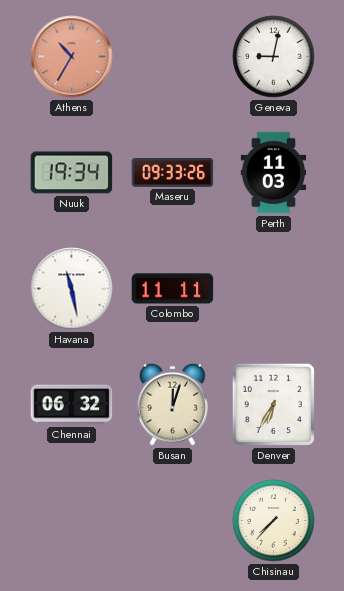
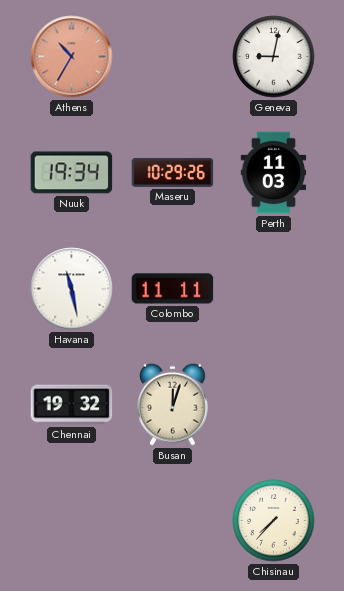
Maseru: 09:33 -> 10:29 (173, 172)
Chennai: 06:32 -> 19:32 (72, 405)
Denver: 6:35 -> none (273, 404)
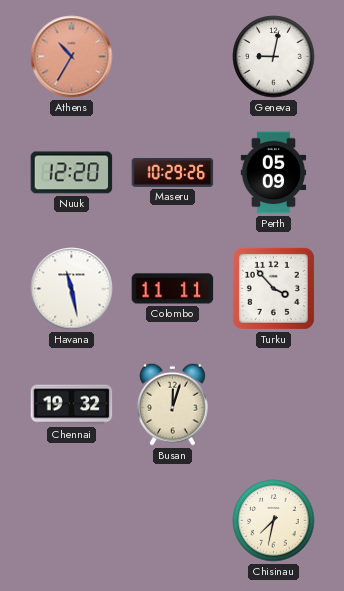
Nuuk: 19:34 -> 12:20 (72, 173)
Perth: 11:03 -> 05:09 (274, 173)
Turku: none -> 3:53 (273, 288)
Chisinau: 7:37 -> 7:32 (274, 521)
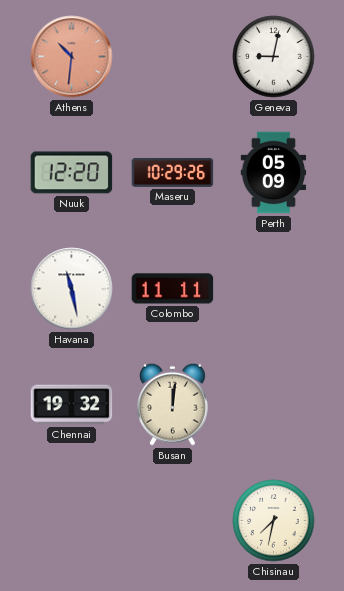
Athens: 10:35 -> 10:31 (72, 57)
Turku: 3:53 -> none (273, 288)
Busan: 12:03 -> 12:01 (173, 404)
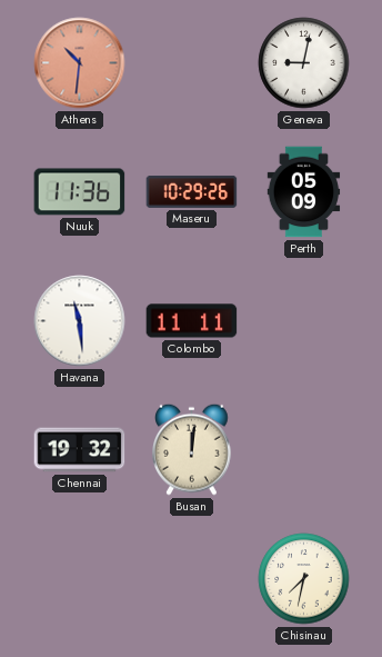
Nuuk: 12:20 -> 11:36 (80, 192)
Havana: 11:28 -> 11:29 (80, 321)
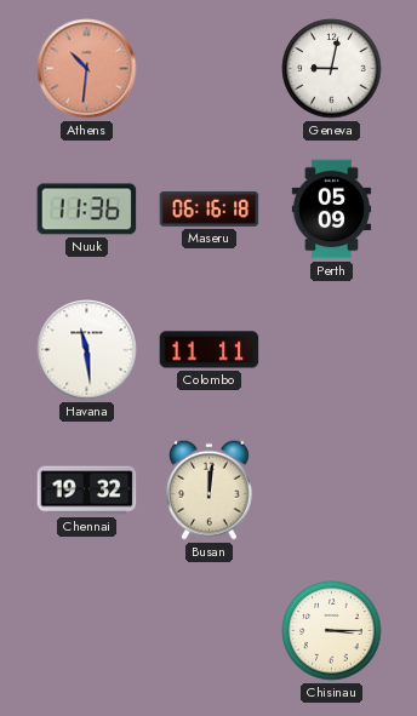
Maseru: 10:29 -> 06:16 (210, 208)
Chisinau: 7:32 -> 3:15 (332, 631)
